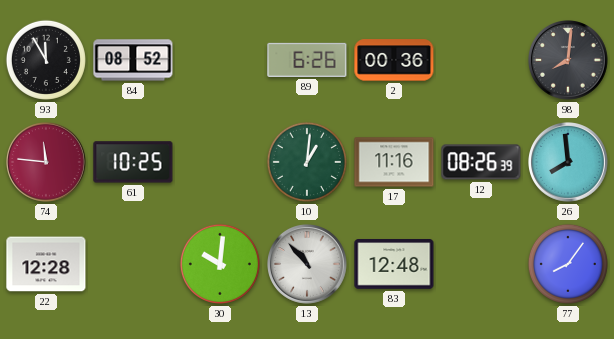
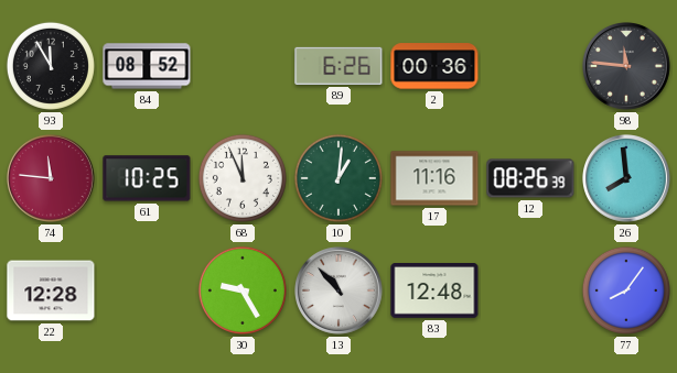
98: 8:01 -> 11:46 (627, 67)
68: none -> 11:56 (243, 178)
30: 10:01 -> 9:25 (243, 290)
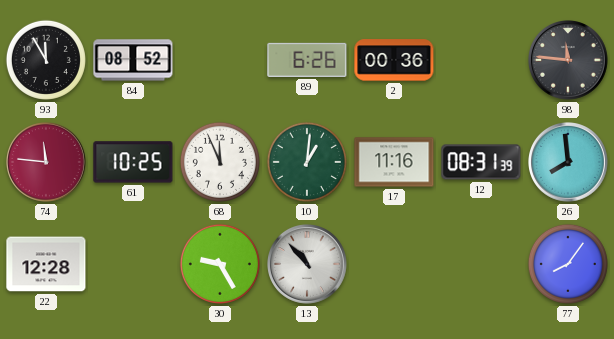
12: 08:26 -> 08:31 (481, 162)
83: 12:48 -> none (434, 290)
